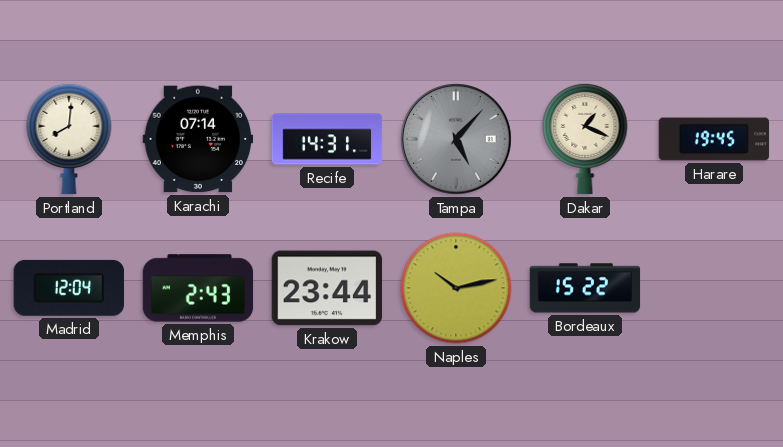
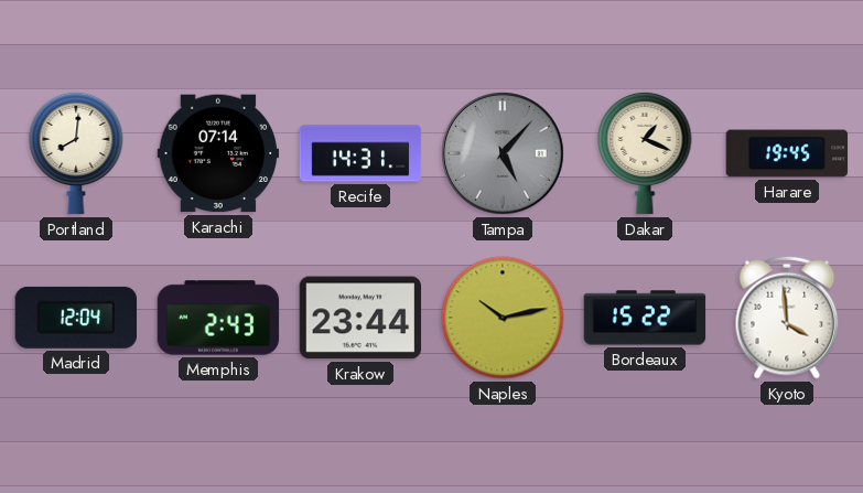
Kyoto: none -> 3:59 (787, 318)
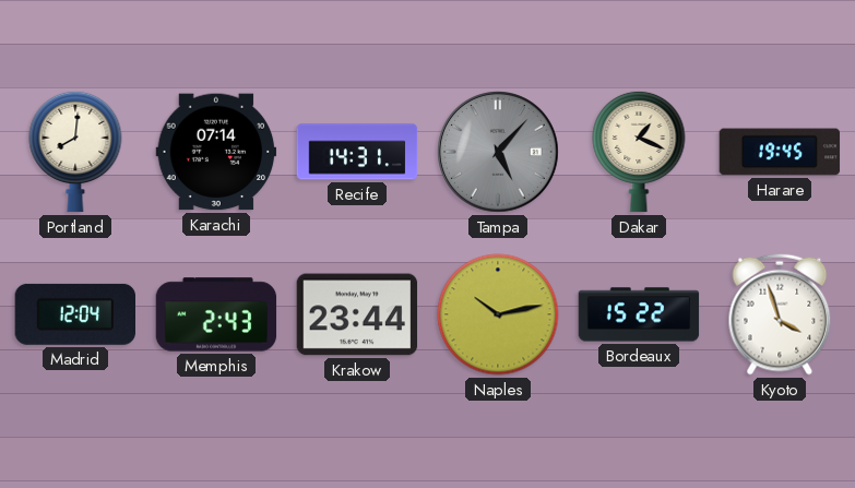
Kyoto: 3:59 -> 3:57 (780, 314)
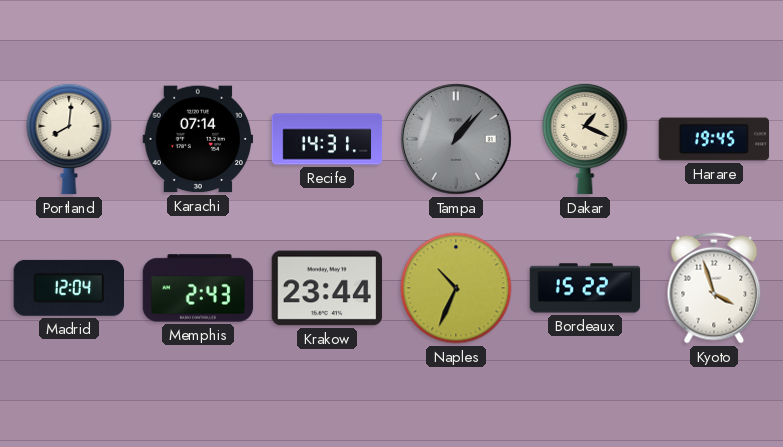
Tampa: 5:07 -> 1:07 (456, 139)
Naples: 10:13 -> 10:34 (456, 288)
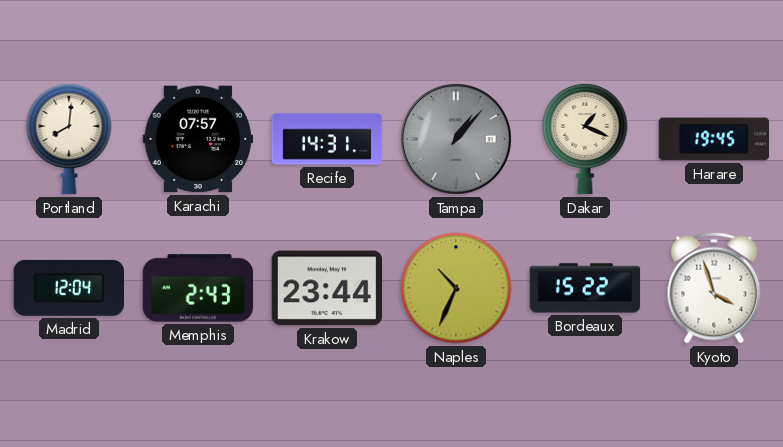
Karachi: 07:14 -> 07:57 (198, 139)
